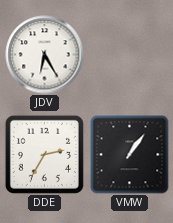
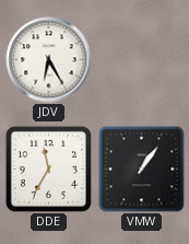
DDE: 2:35 -> 11:35 (48, 169)
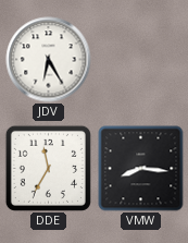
VMW: 1:06 -> 8:16 (141, 169)
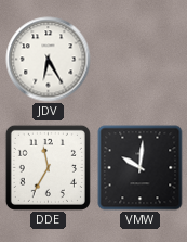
VMW: 8:16 -> 10:01 (141, 168)
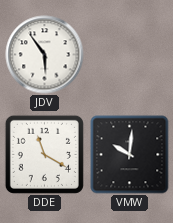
JDV: 6:25 -> 5:54 (45, 55)
DDE: 11:35 -> 11:20 (44, 154)
